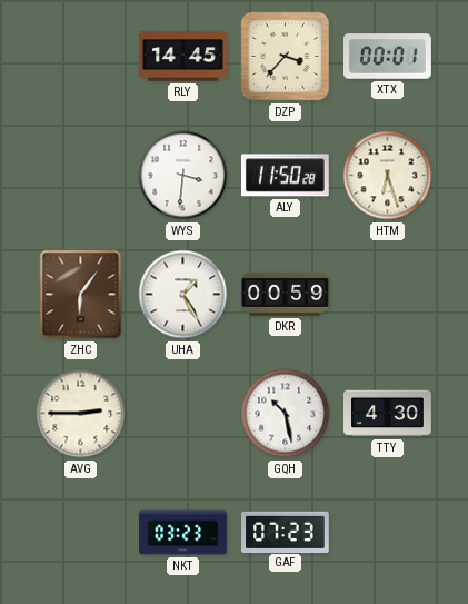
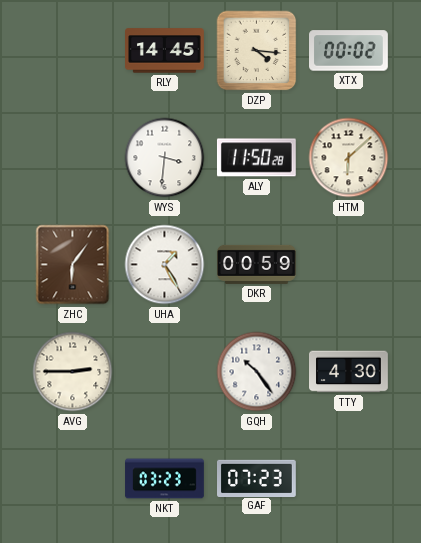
DZP: 3:37 -> 4:16 (257, 51)
XTX: 00:01 -> 00:02 (349, 51)
HTM: 6:27 -> 6:08 (349, 158)
GQH: 10:28 -> 10:24 (257, 372)
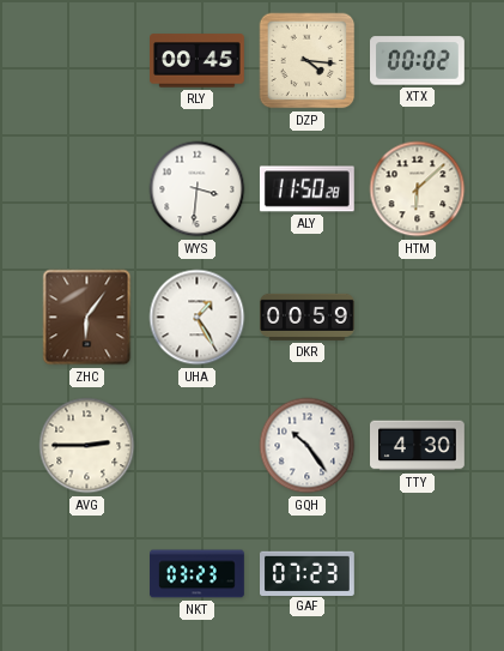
RLY: 14:45 -> 00:45 (198, 61)
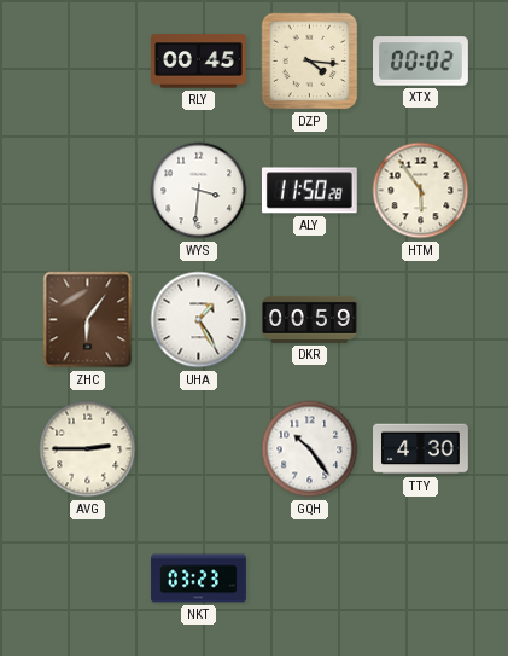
HTM: 6:08 -> 5:54 (421, 191)
GAF: 07:23 -> none (308, 573)
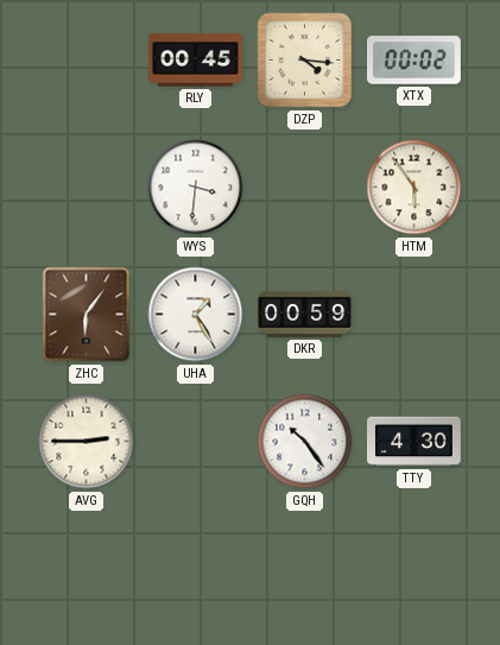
ALY: 11:50 -> none (309, 191)
NKT: 03:23 -> none (199, 579)
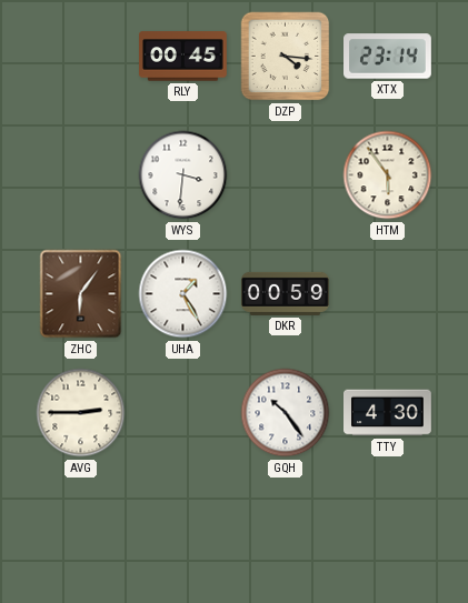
XTX: 00:02 -> 23:14 (388, 57)
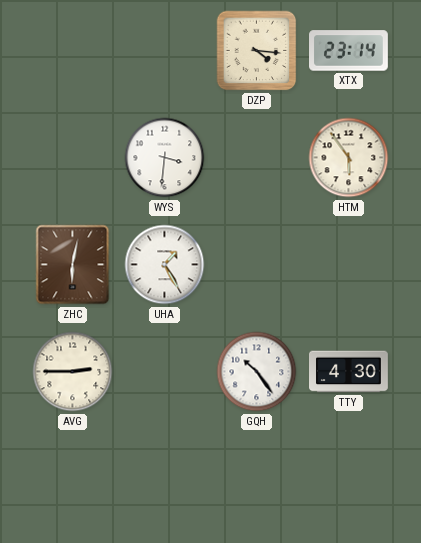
RLY: 00:45 -> none (183, 57)
ZHC: 6:06 -> 6:02 (73, 265)
DKR: 00:59 -> none (286, 293)
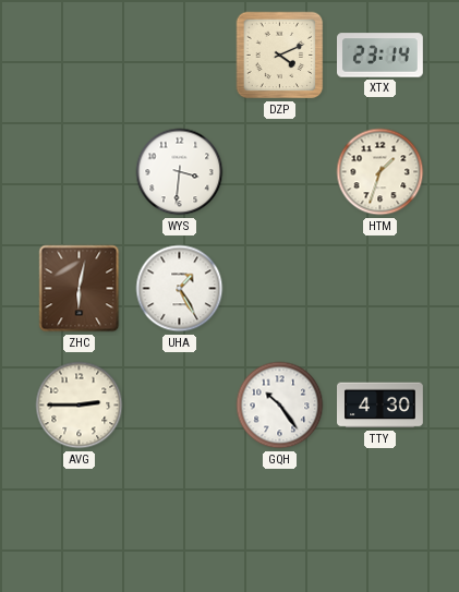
DZP: 4:16 -> 4:11 (280, 56)
HTM: 5:54 -> 1:33 (381, 172)
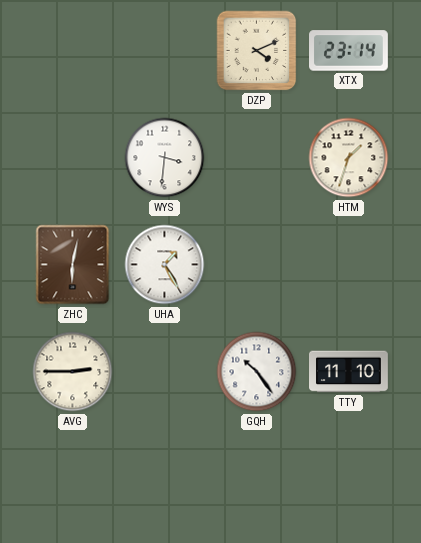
TTY: 4:30 -> 11:10 (349, 372)
